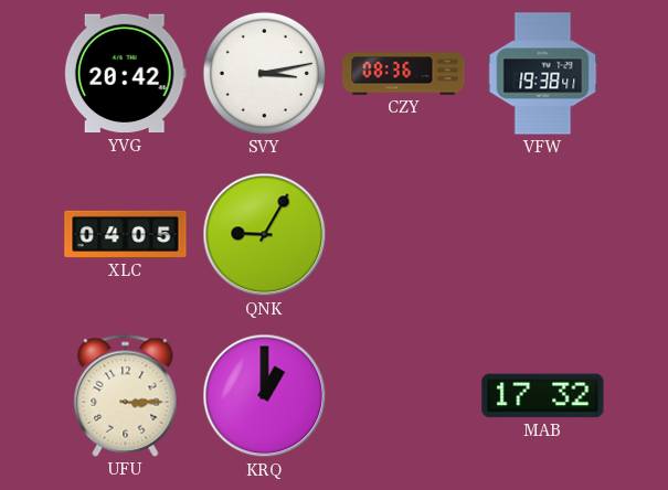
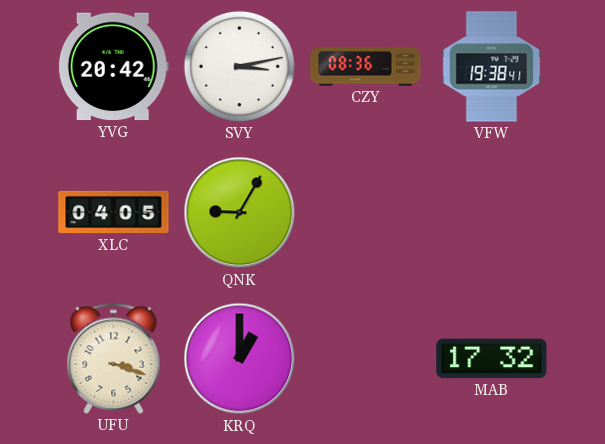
UFU: 3:15 -> 3:18 (114, 358)
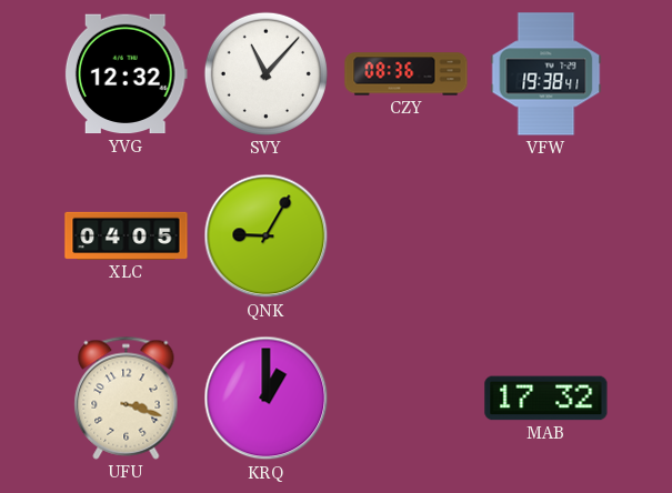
YVG: 20:42 -> 12:32 (126, 74)
SVY: 3:13 -> 11:07 (265, 73)
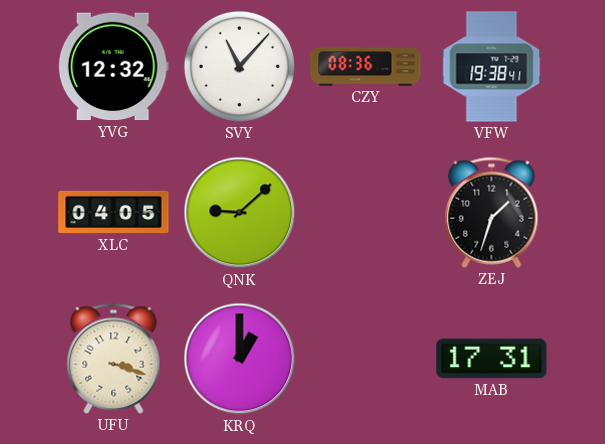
QNK: 9:05 -> 9:08 (240, 213)
ZEJ: none -> 1:33 (492, 212)
MAB: 17:32 -> 17:31 (492, 359)
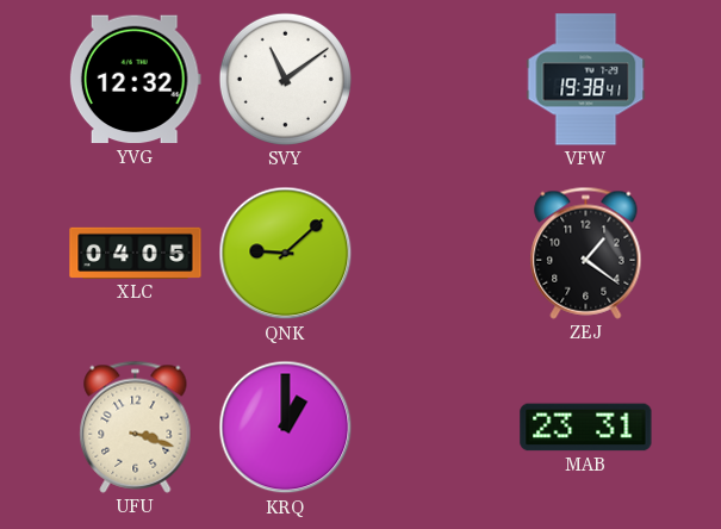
SVY: 11:07 -> 11:09 (285, 79)
CZY: 08:36 -> none (366, 67)
ZEJ: 1:33 -> 1:21 (586, 253)
MAB: 17:31 -> 23:31 (586, 428)
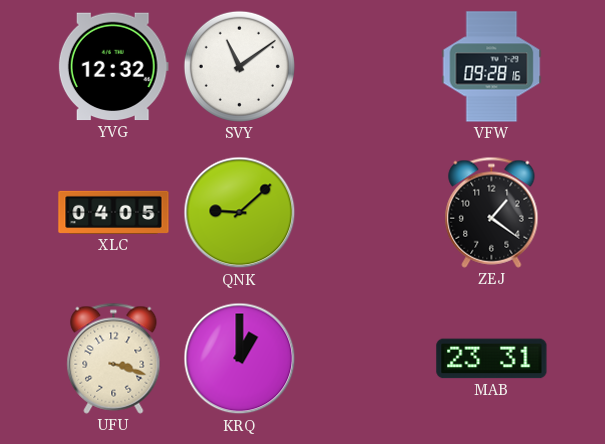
VFW: 19:38 -> 09:28 (492, 67)
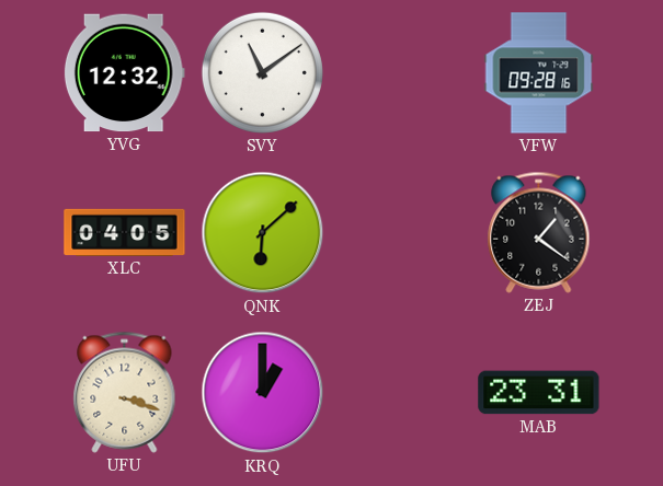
QNK: 9:08 -> 6:08 (263, 233)
